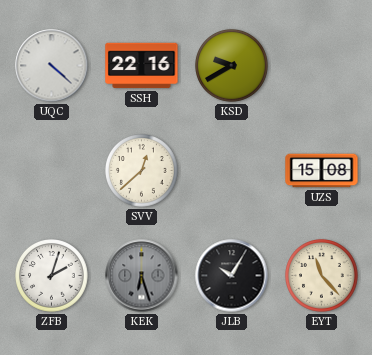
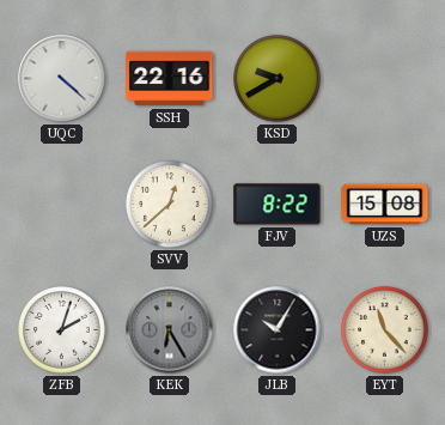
FJV: none -> 8:22 (278, 205)
KEK: 6:27 -> 6:25 (170, 330)
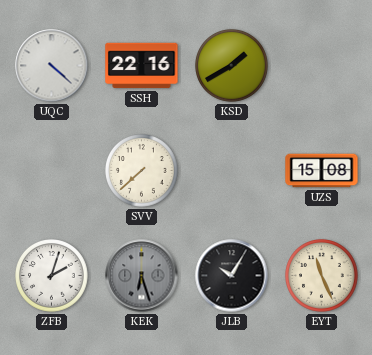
KSD: 9:40 -> 1:40 (232, 66)
SVV: 12:38 -> 7:38 (142, 171)
FJV: 8:22 -> none (278, 205)
KEK: 6:25 -> 6:27 (142, 276)
EYT: 11:23 -> 11:26 (322, 276)
